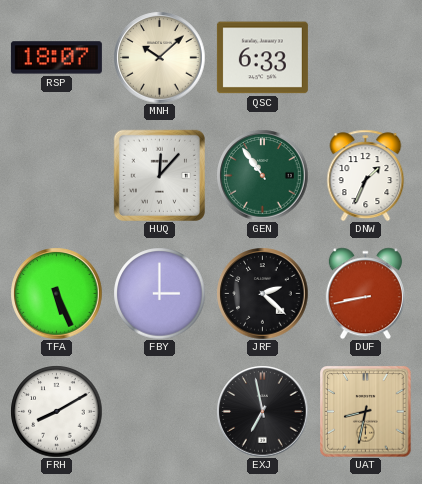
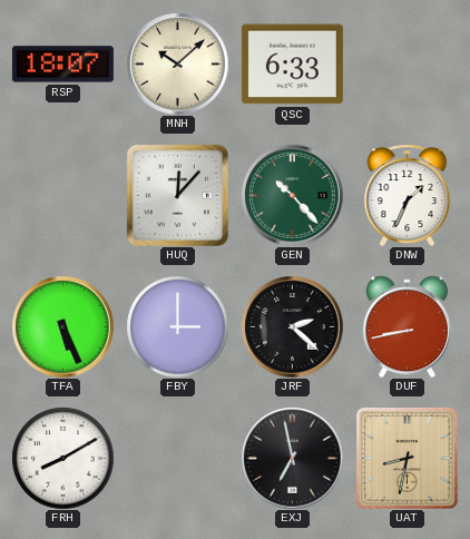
GEN: 10:54 -> 10:23 (292, 195)
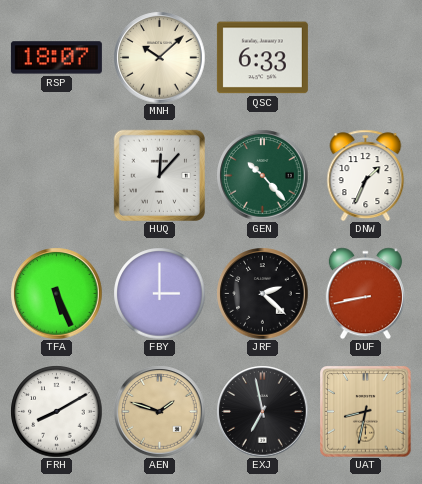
AEN: none -> 1:48 (159, 411)
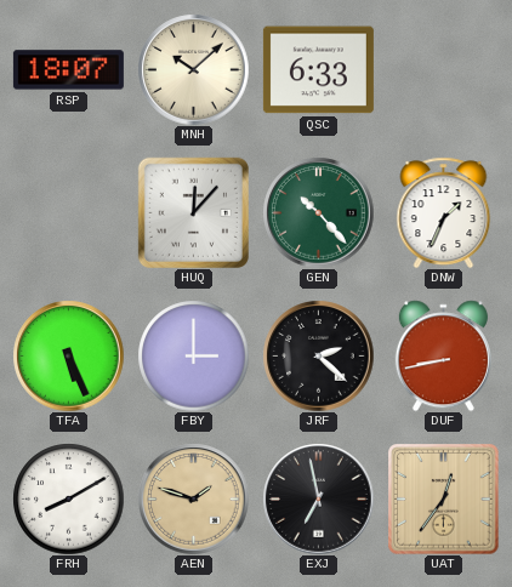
UAT: 8:32 -> 12:36 (443, 498)
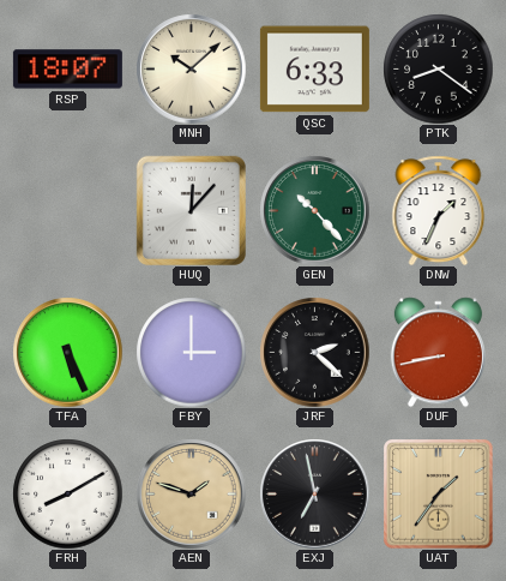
PTK: none -> 8:21 (438, 68)
UAT: 12:36 -> 1:36 (438, 493)
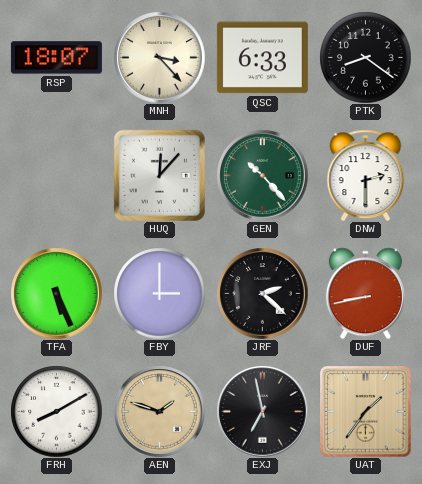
MNH: 10:08 -> 3:23 (159, 57)
DNW: 1:34 -> 2:30 (366, 175)
